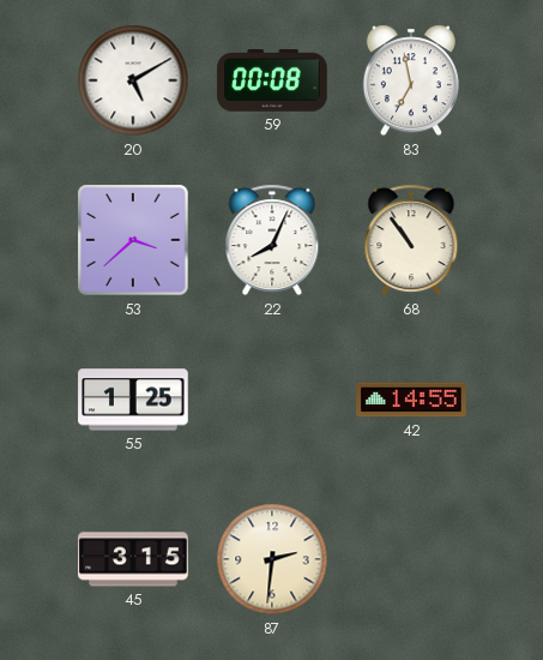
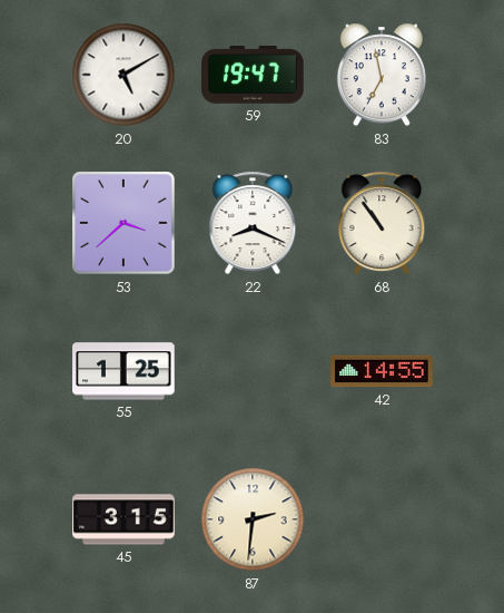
59: 00:08 -> 19:47 (253, 76)
22: 8:04 -> 8:19 (253, 223)
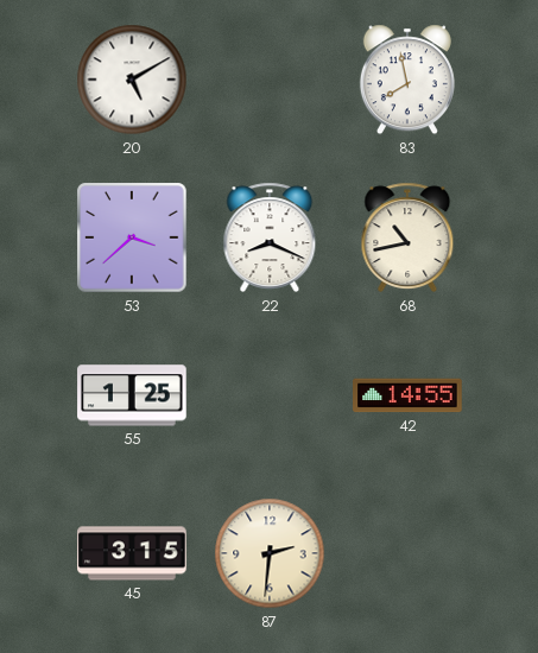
59: 19:47 -> none (253, 76)
83: 6:58 -> 7:58 (407, 80)
68: 10:54 -> 10:43 (407, 237)
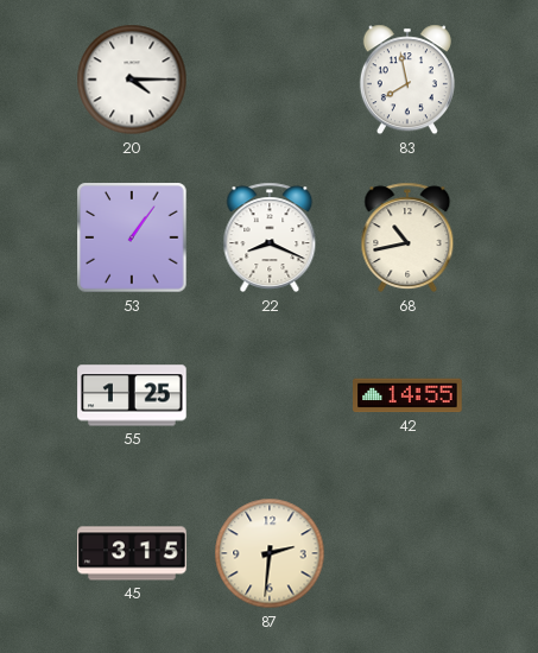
20: 5:10 -> 4:15 (132, 80)
53: 3:38 -> 1:06 (132, 237)
